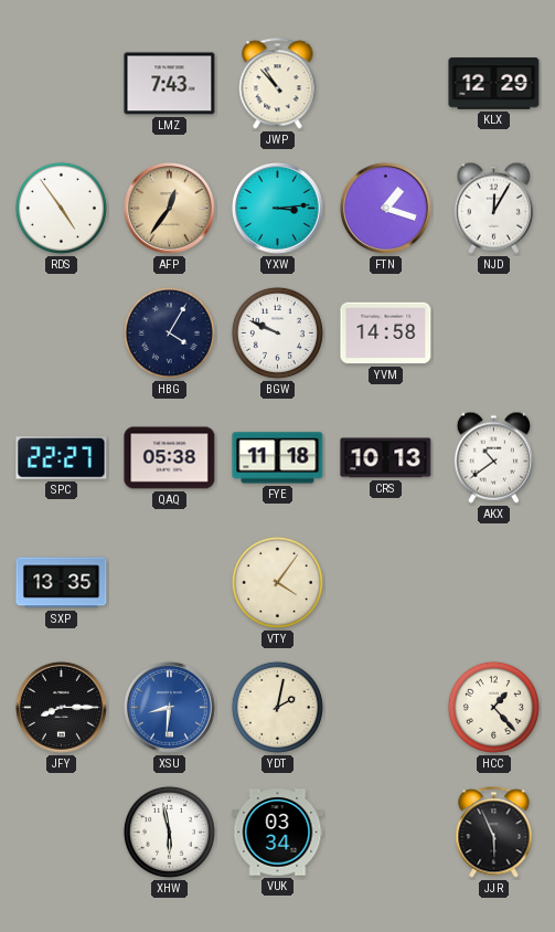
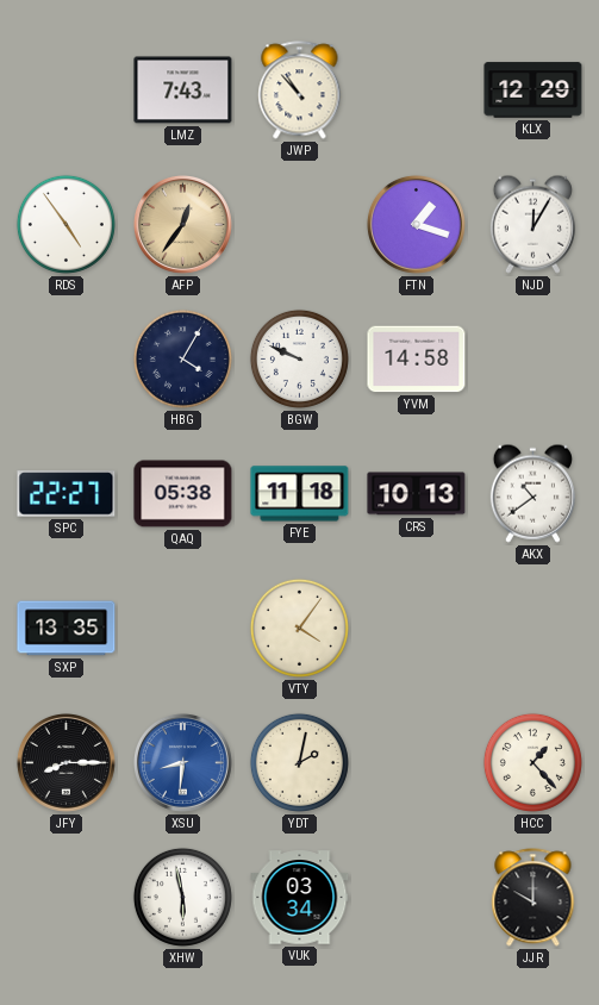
YXW: 3:14 -> none (277, 208)
JJR: 5:56 -> 10:00 (534, 898)
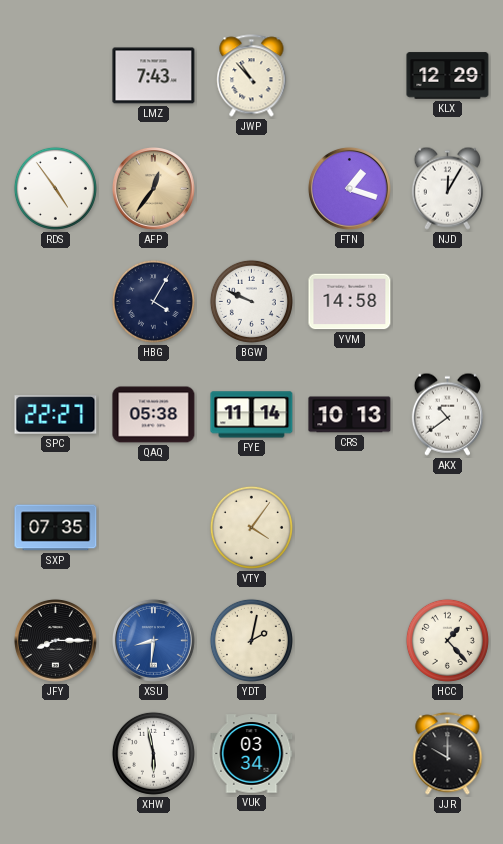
FYE: 11:18 -> 11:14 (252, 415)
SXP: 13:35 -> 07:35 (56, 528)
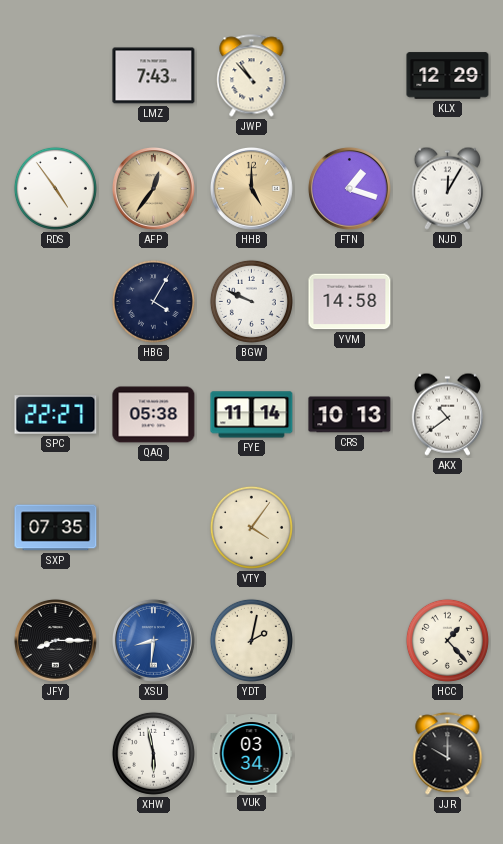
HHB: none -> 5:00 (251, 188)
